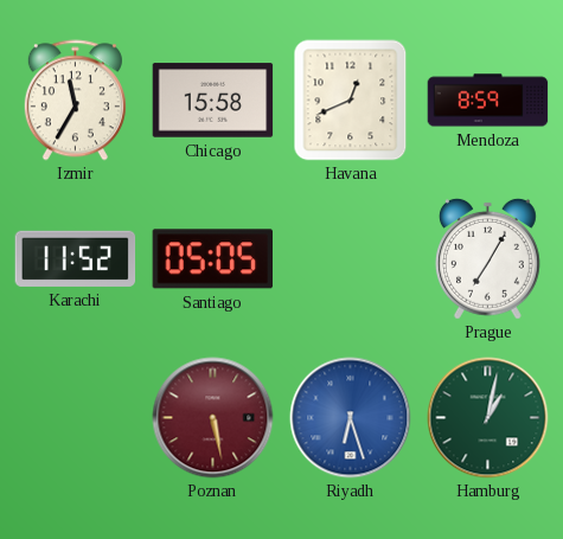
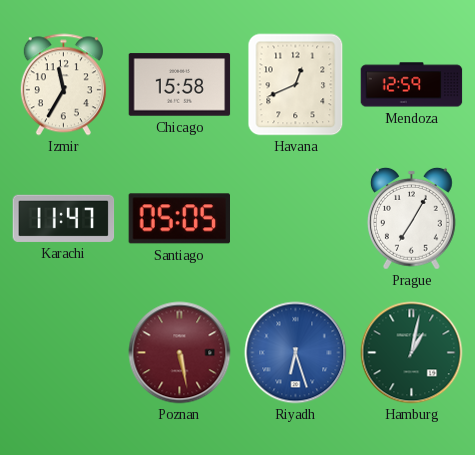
Mendoza: 8:59 -> 12:59 (412, 85)
Karachi: 11:52 -> 11:47 (64, 218)
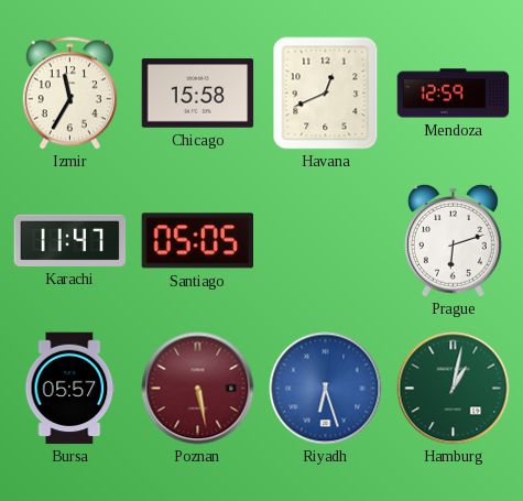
Prague: 7:05 -> 6:12 (453, 240)
Bursa: none -> 05:57 (70, 389)
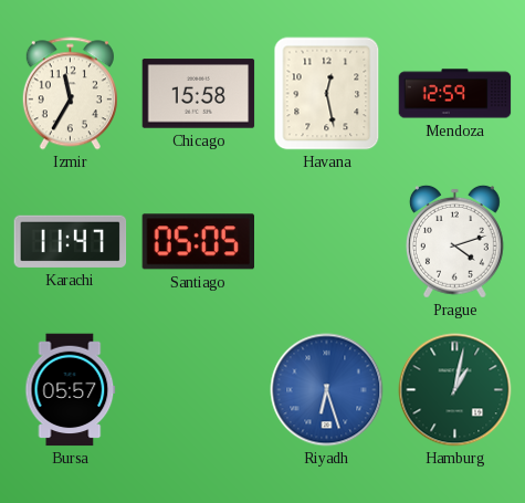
Havana: 12:41 -> 12:28 (327, 94)
Prague: 6:12 -> 4:12 (454, 241)
Poznan: 5:28 -> none (198, 389)
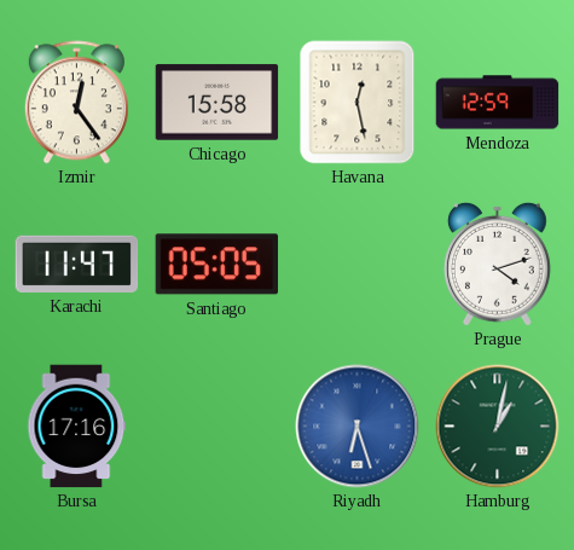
Izmir: 11:35 -> 12:24 (76, 103)
Bursa: 05:57 -> 17:16 (77, 427)
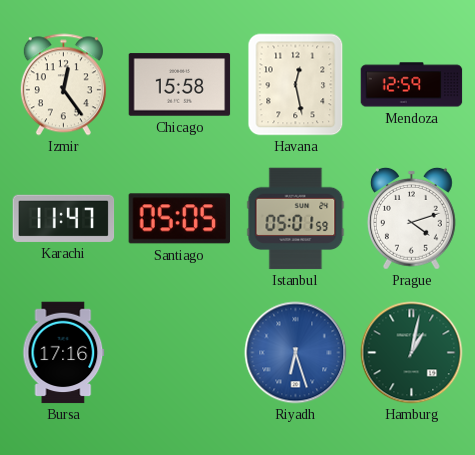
Istanbul: none -> 05:01 (296, 219)
